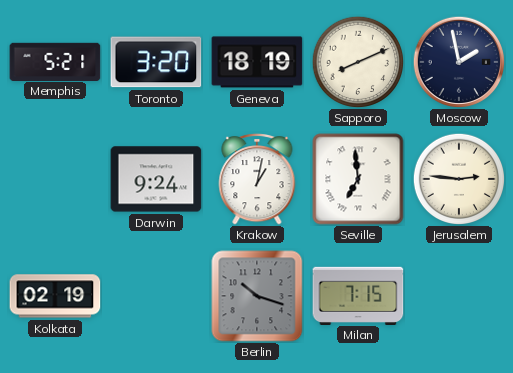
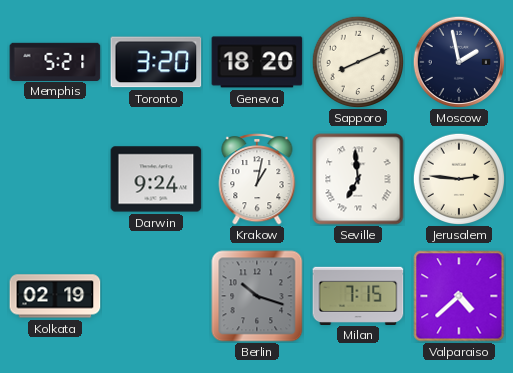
Geneva: 18:19 -> 18:20 (257, 62)
Valparaiso: none -> 4:38 (459, 296)
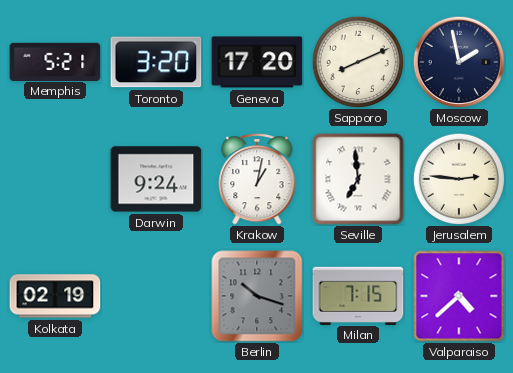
Geneva: 18:20 -> 17:20 (257, 62)
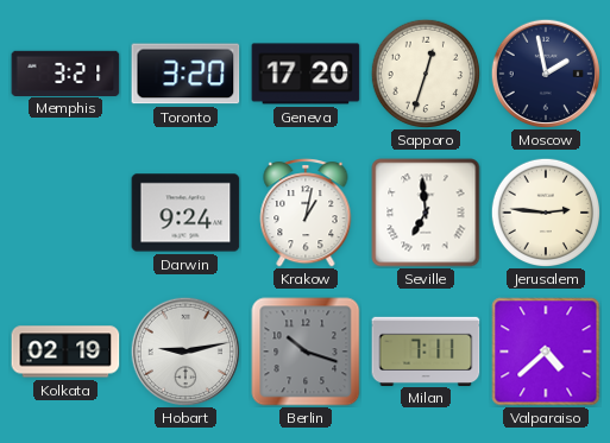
Memphis: 5:21 -> 3:21 (65, 72)
Sapporo: 8:11 -> 12:33 (425, 72)
Hobart: none -> 9:13 (184, 350)
Milan: 7:15 -> 7:11 (426, 350)
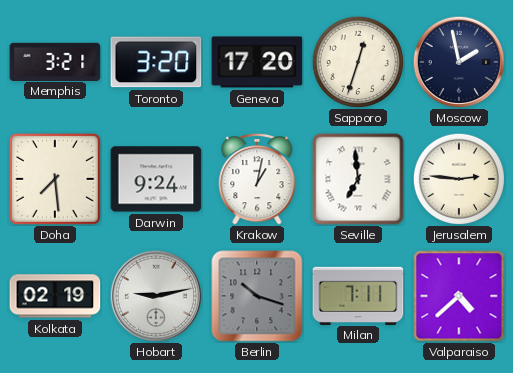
Doha: none -> 7:29 (55, 179)
